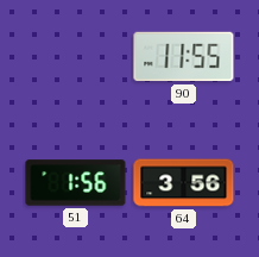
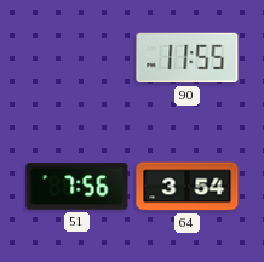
51: 1:56 -> 7:56 (78, 187)
64: 3:56 -> 3:54 (188, 187)
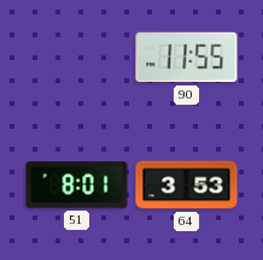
51: 7:56 -> 8:01 (77, 185)
64: 3:54 -> 3:53 (187, 185)
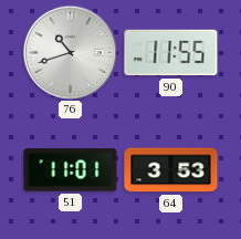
76: none -> 10:42 (70, 52)
51: 8:01 -> 11:01 (71, 170)
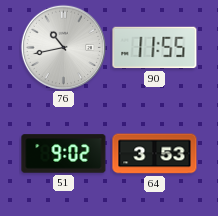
76: 10:42 -> 10:43 (63, 47)
51: 11:01 -> 9:02 (64, 154)
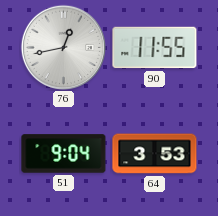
76: 10:43 -> 12:43 (63, 47)
51: 9:02 -> 9:04 (64, 154)
